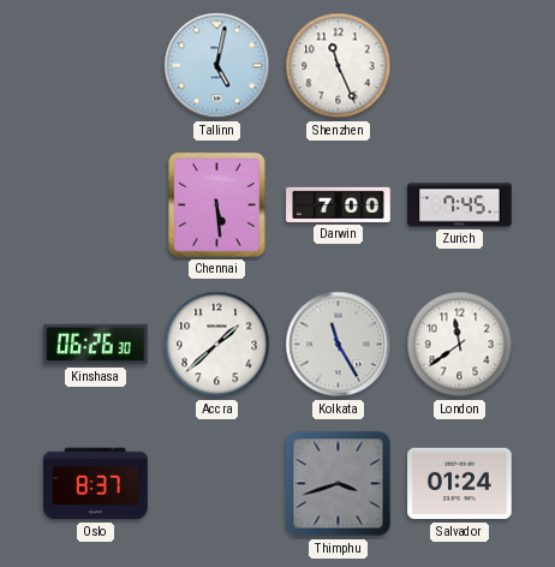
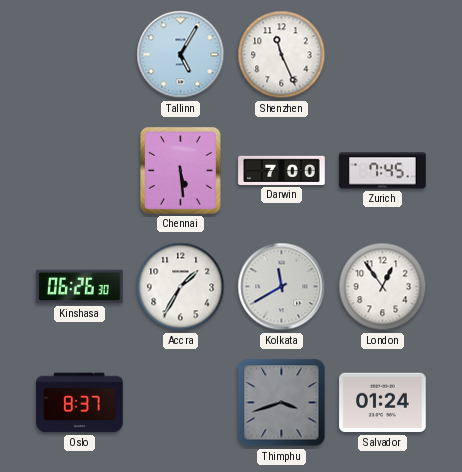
Tallinn: 5:02 -> 5:05 (181, 55)
Accra: 1:38 -> 1:35 (181, 287)
Kolkata: 11:25 -> 11:40 (282, 287)
London: 11:39 -> 12:54 (383, 287)
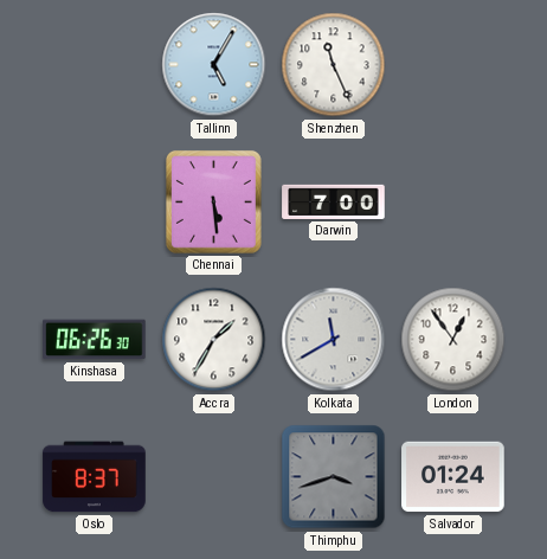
Zurich: 7:45 -> none (383, 171)
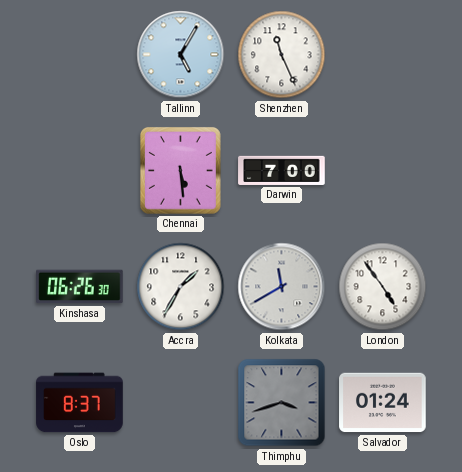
London: 12:54 -> 4:54 (383, 287)
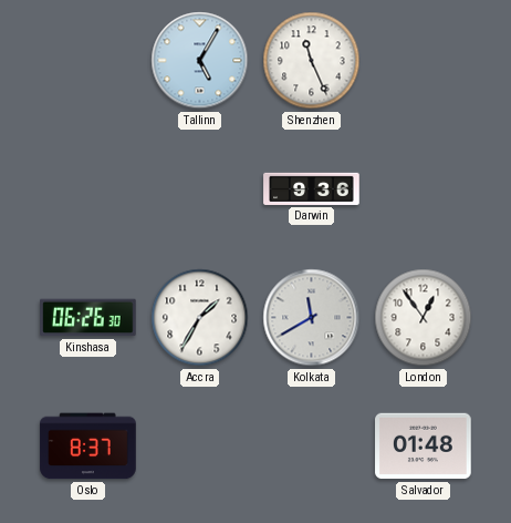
Chennai: 5:29 -> none (180, 170)
Darwin: 7:00 -> 9:36 (312, 188)
London: 4:54 -> 12:54 (424, 318)
Thimphu: 3:42 -> none (282, 403)
Salvador: 01:24 -> 01:48 (424, 447)
